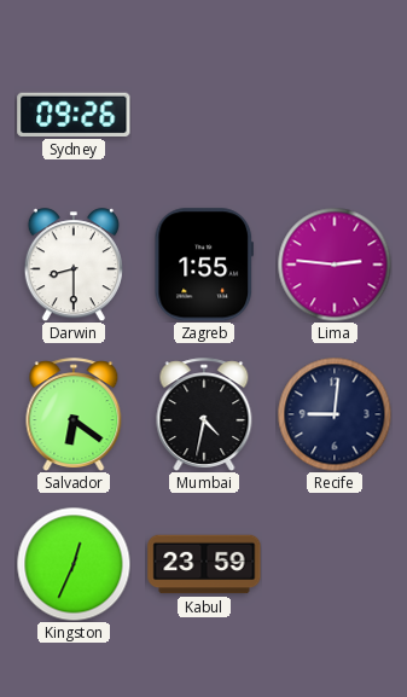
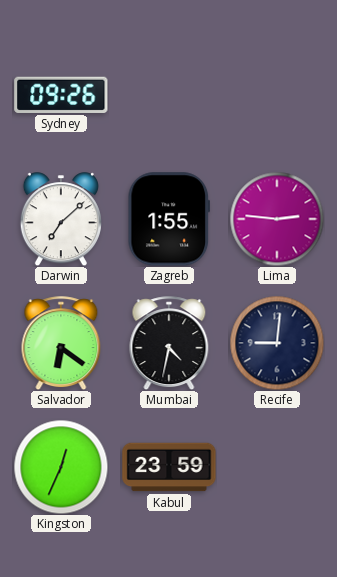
Darwin: 8:30 -> 7:08 (61, 219)
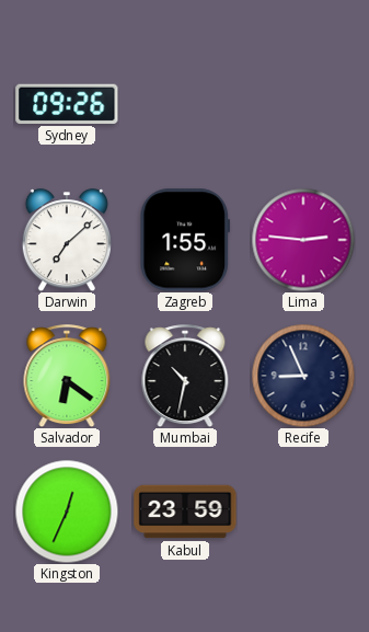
Mumbai: 4:32 -> 10:32 (185, 376)
Recife: 9:01 -> 8:56 (303, 376)
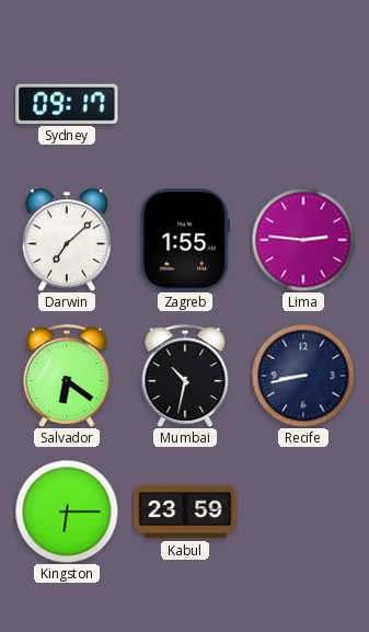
Sydney: 09:26 -> 09:17 (67, 104)
Recife: 8:56 -> 8:43 (303, 376)
Kingston: 12:34 -> 6:15 (67, 512)
